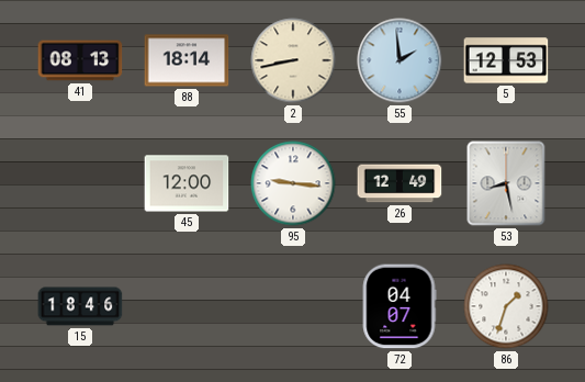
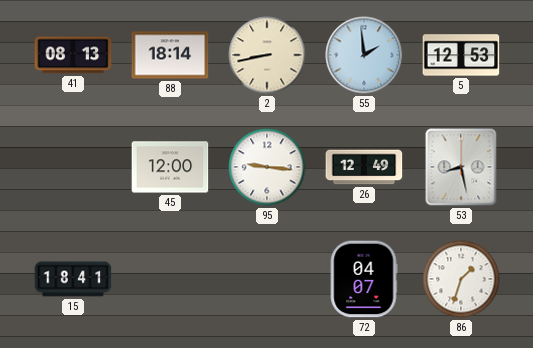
15: 18:46 -> 18:41 (73, 279)
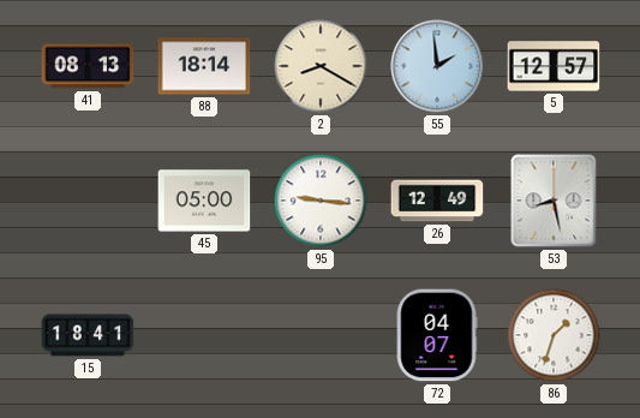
2: 8:43 -> 8:20 (321, 66)
5: 12:53 -> 12:57 (554, 66)
45: 12:00 -> 05:00 (204, 201)
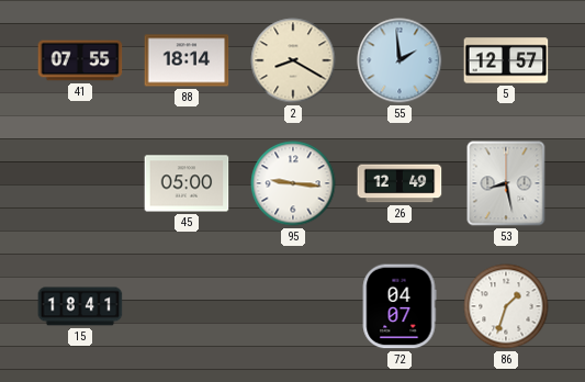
41: 08:13 -> 07:55 (80, 60)
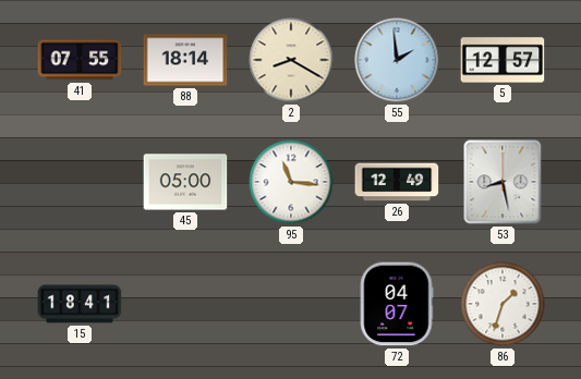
95: 9:16 -> 11:16 (291, 182)
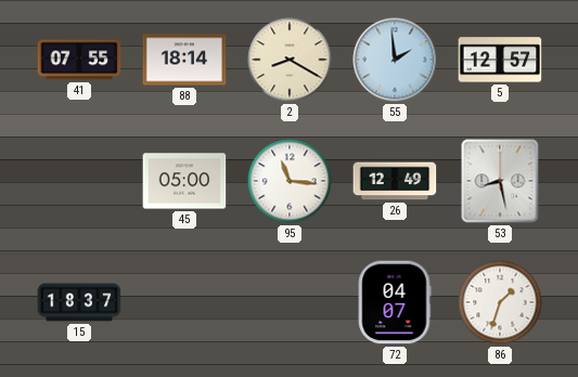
15: 18:41 -> 18:37 (79, 302)
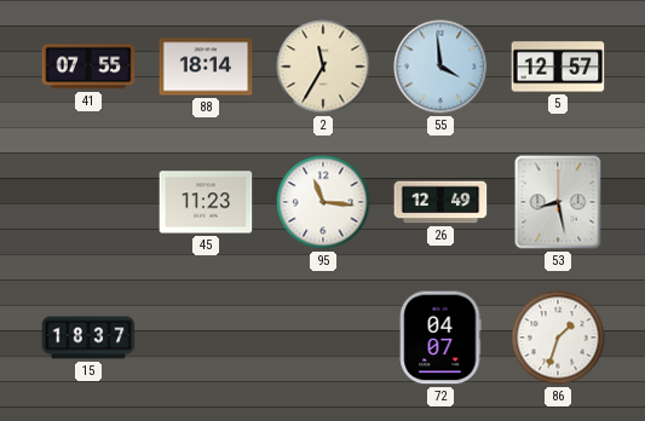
2: 8:20 -> 11:35 (323, 67)
55: 1:59 -> 3:59 (440, 67)
45: 05:00 -> 11:23 (206, 202)
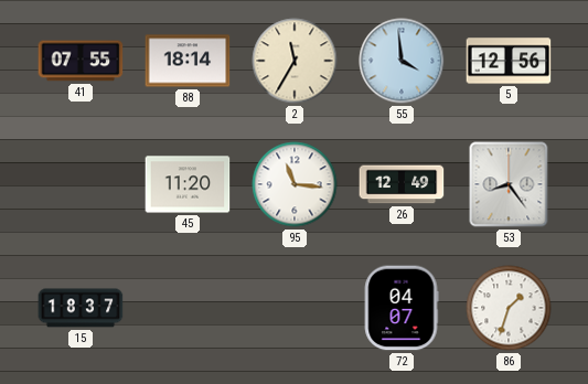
5: 12:57 -> 12:56 (509, 61)
45: 11:23 -> 11:20 (188, 184)
53: 8:28 -> 8:24 (509, 184)
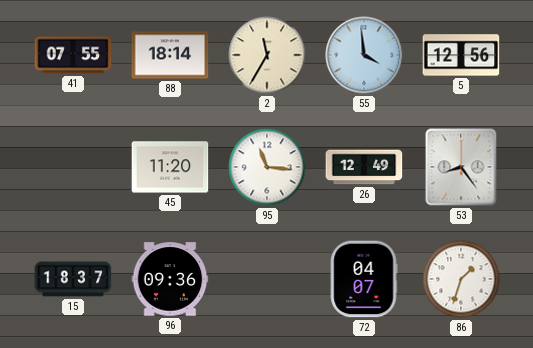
96: none -> 09:36 (170, 279)
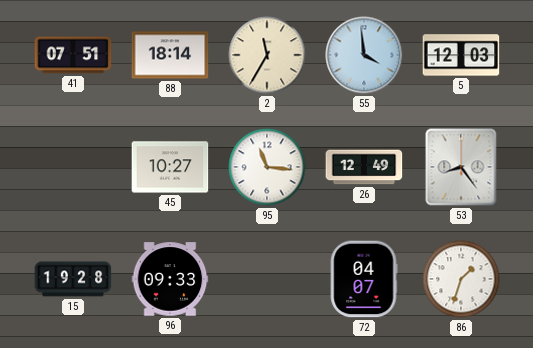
41: 07:55 -> 07:51 (73, 55)
5: 12:56 -> 12:03 (461, 55)
45: 11:20 -> 10:27 (170, 167)
15: 18:37 -> 19:28 (73, 279)
96: 09:36 -> 09:33 (170, 279)
